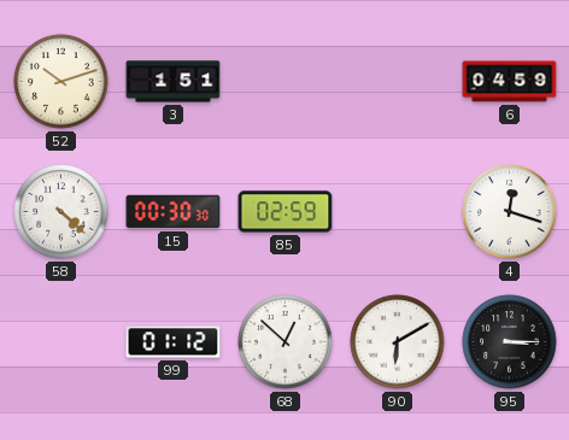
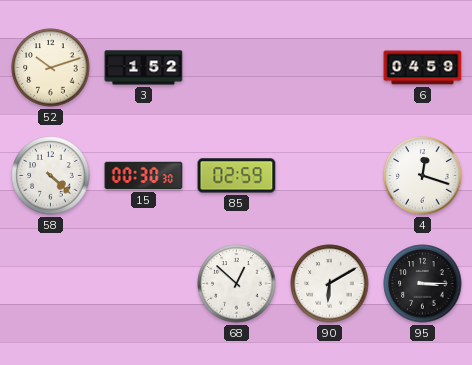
3: 1:51 -> 1:52 (144, 68)
99: 01:12 -> none (174, 342)
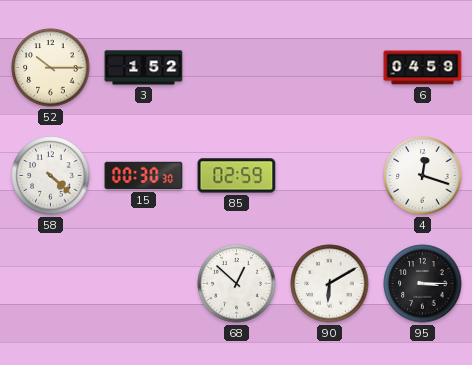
52: 10:12 -> 10:15 (51, 68)
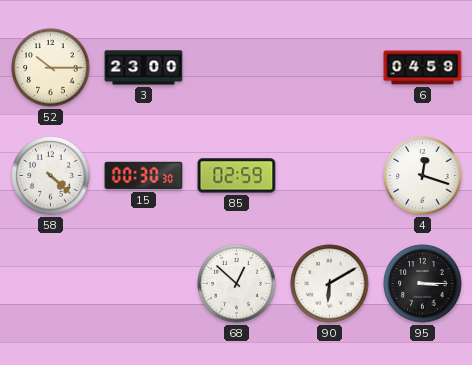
3: 1:52 -> 23:00 (144, 68)
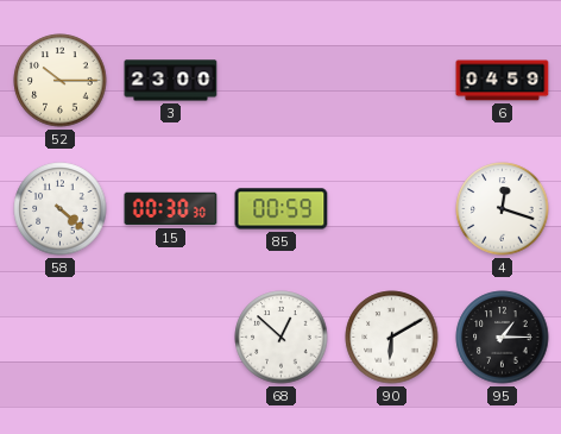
85: 02:59 -> 00:59 (282, 209)
95: 3:15 -> 1:15 (503, 338)
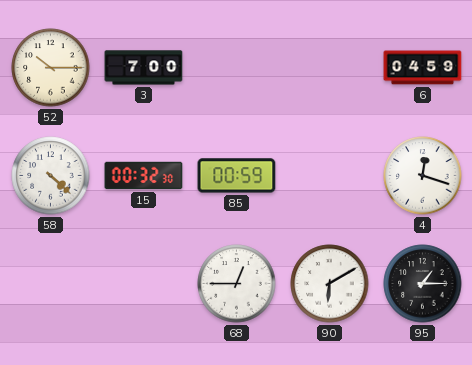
3: 23:00 -> 7:00 (144, 68)
15: 00:30 -> 00:32 (144, 176)
68: 12:52 -> 12:45 (237, 284)
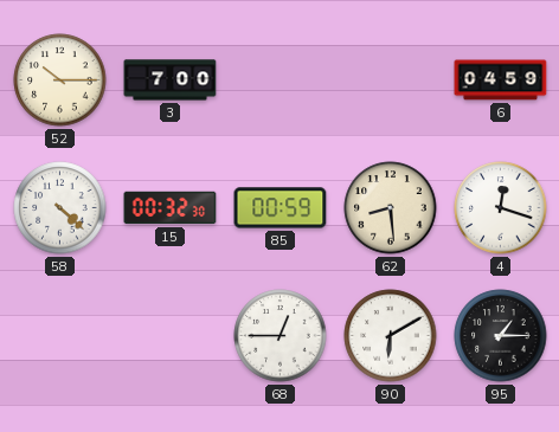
62: none -> 8:29 (391, 208)
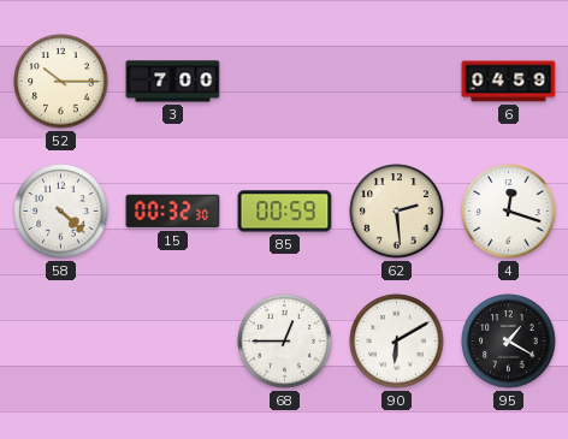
62: 8:29 -> 2:29 (397, 212)
95: 1:15 -> 1:20 (509, 342)
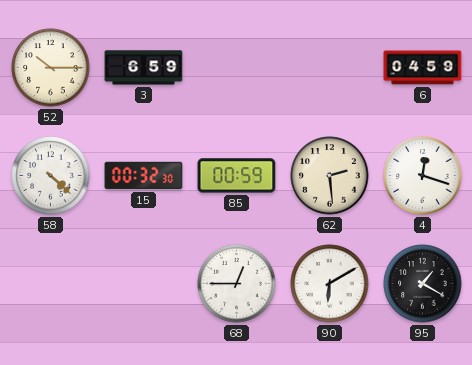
3: 7:00 -> 6:59 (144, 68)
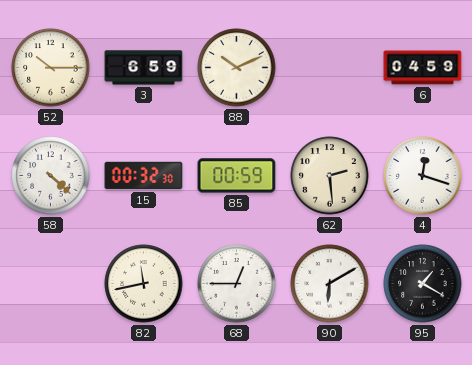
88: none -> 10:11 (237, 68)
82: none -> 11:43 (144, 284)
